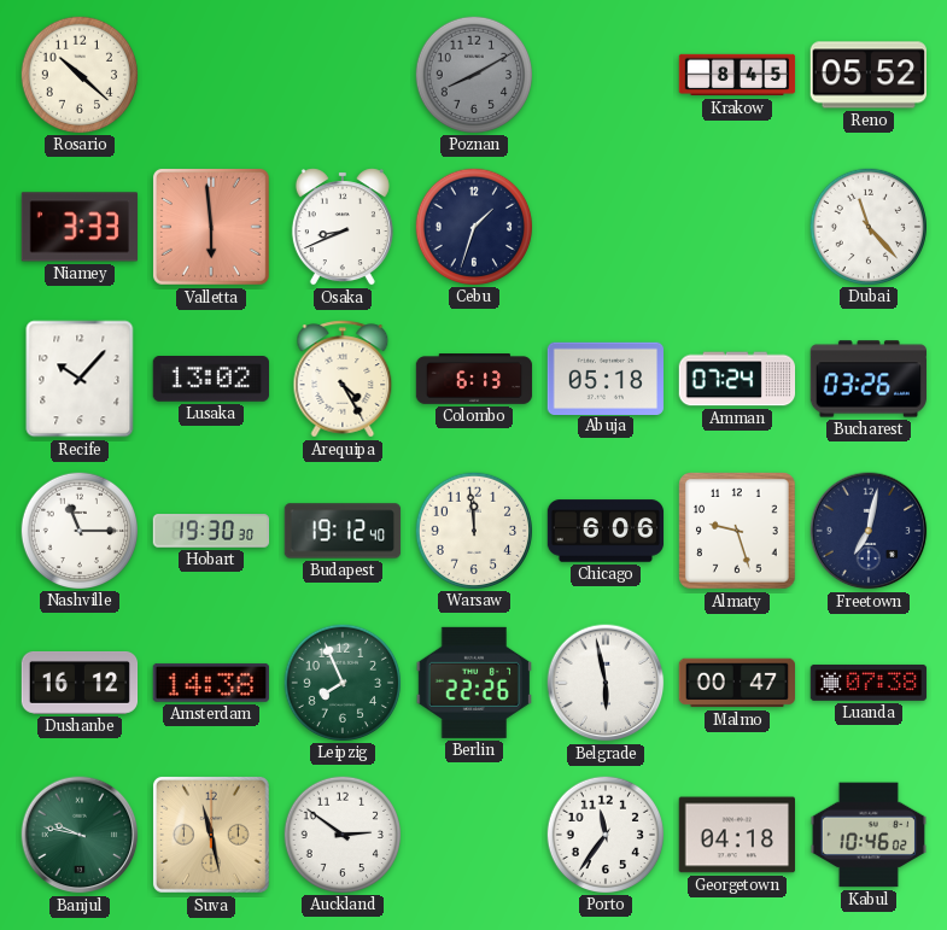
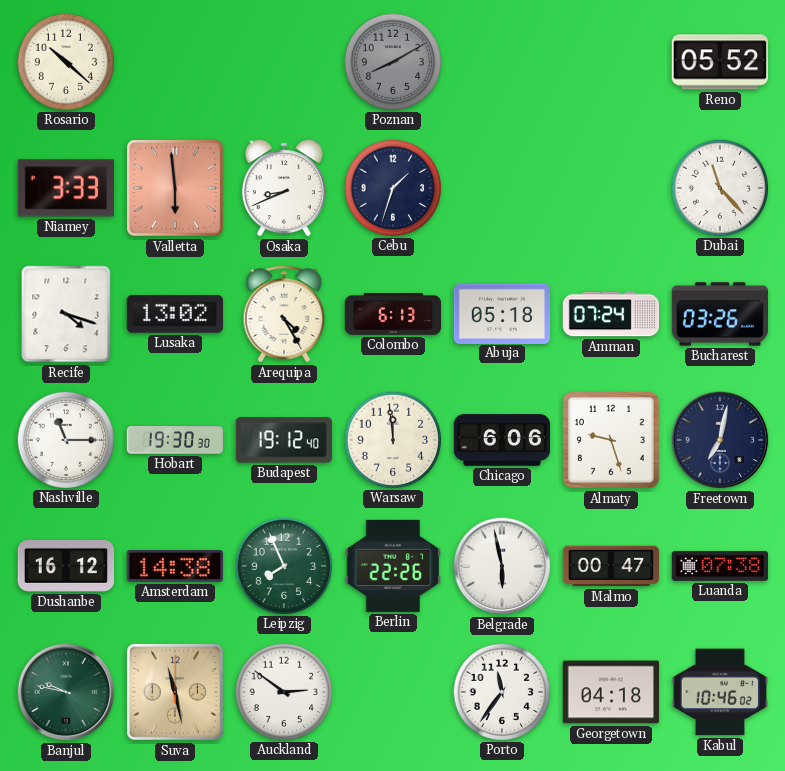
Krakow: 8:45 -> none (737, 75)
Recife: 10:07 -> 4:18 (66, 314)
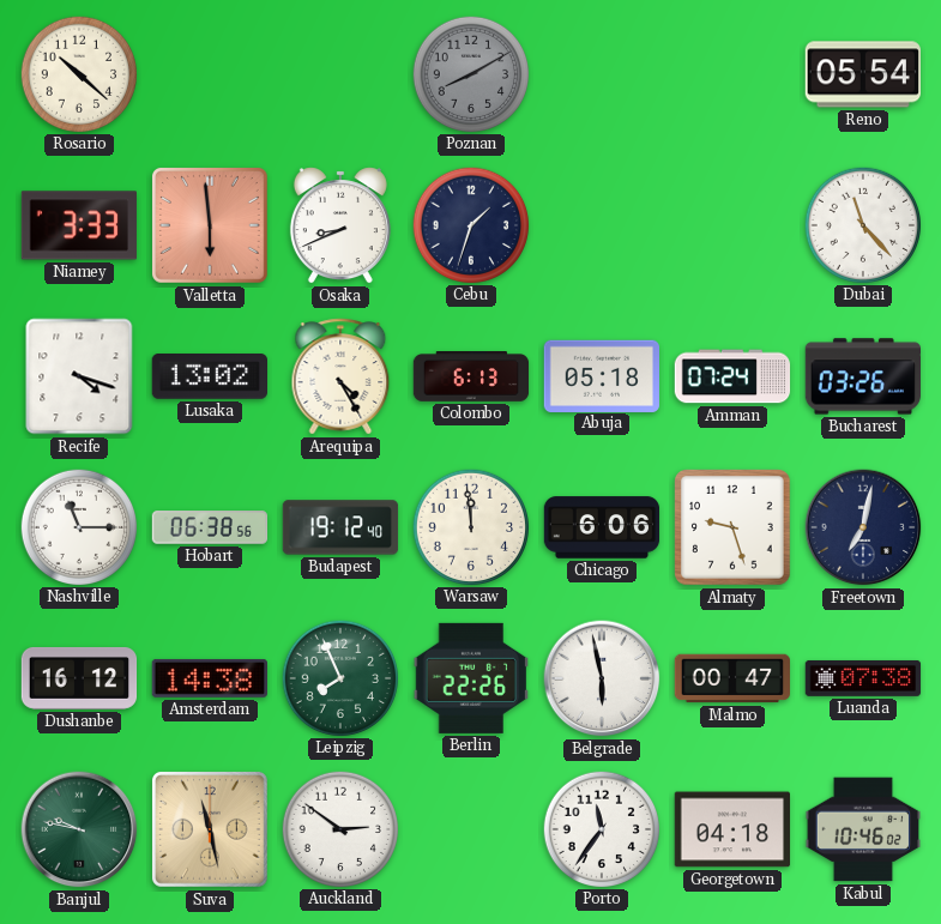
Reno: 05:52 -> 05:54 (862, 74)
Hobart: 19:30 -> 06:38 (210, 527)
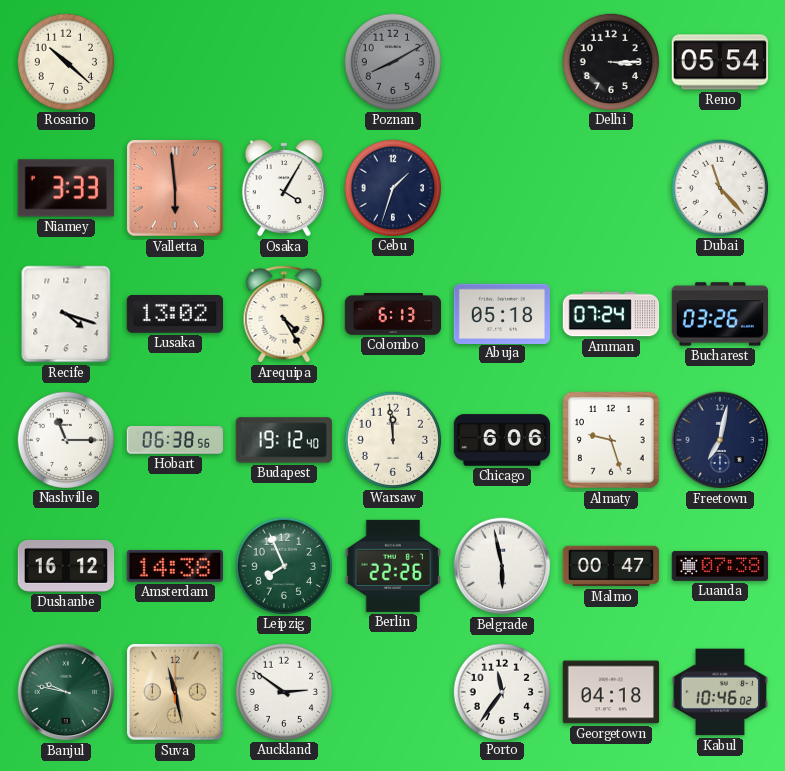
Delhi: none -> 3:15 (610, 61)
Osaka: 8:41 -> 4:05 (284, 188)
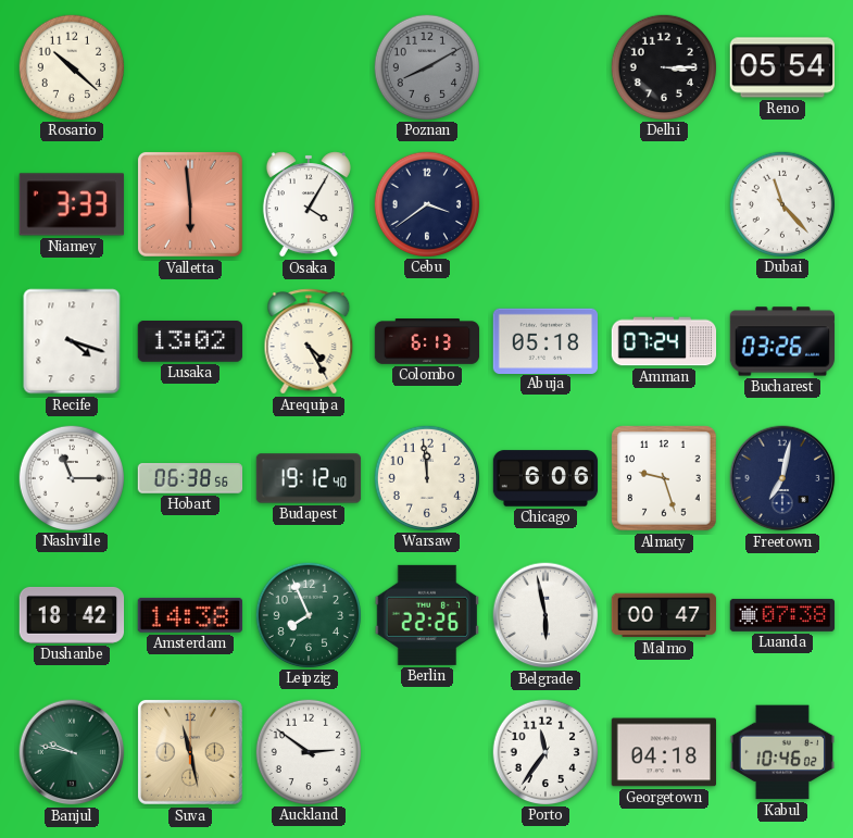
Cebu: 1:33 -> 3:39 (426, 203)
Dushanbe: 16:12 -> 18:42 (72, 615)
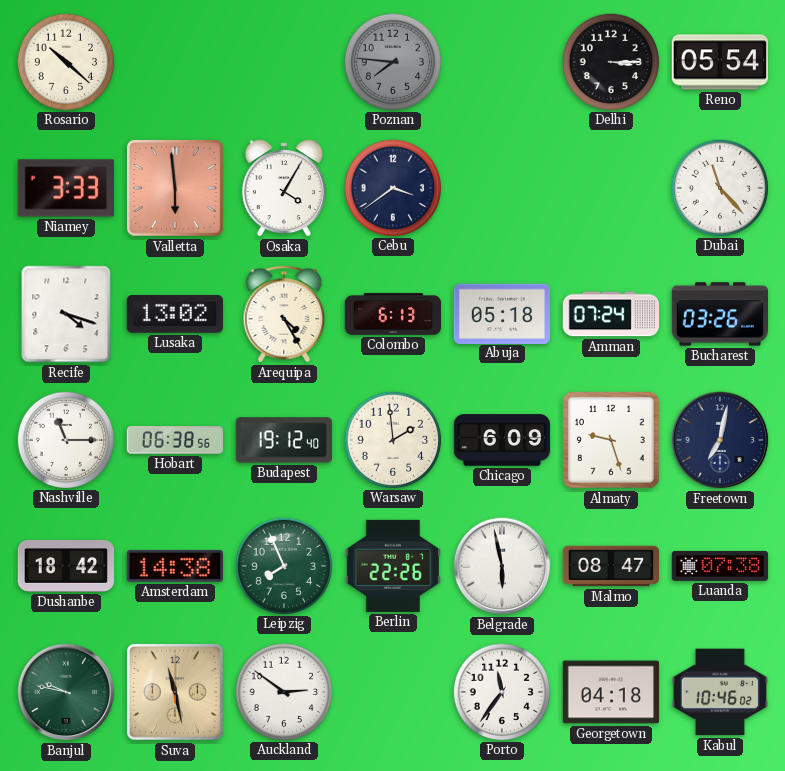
Poznan: 8:10 -> 7:46 (392, 61)
Warsaw: 11:59 -> 1:59 (392, 439)
Chicago: 6:06 -> 6:09 (502, 440)
Malmo: 00:47 -> 08:47 (610, 566)
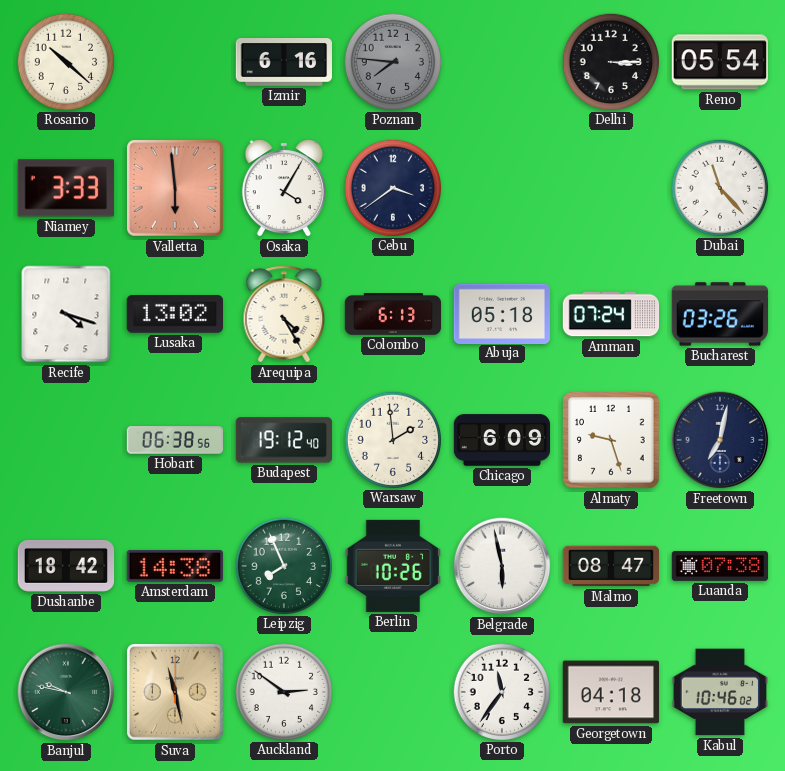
Izmir: none -> 6:16 (283, 63)
Nashville: 11:15 -> none (65, 439)
Berlin: 22:26 -> 10:26 (393, 566)
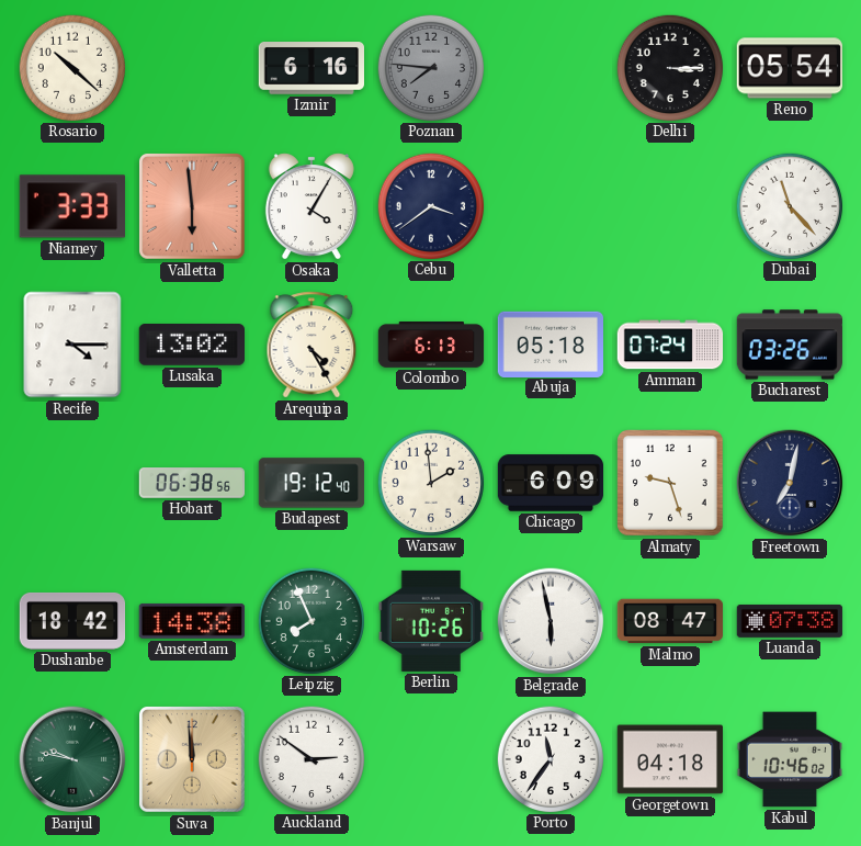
Recife: 4:18 -> 4:15 (72, 345)
Suva: 11:28 -> 11:59 (192, 759)
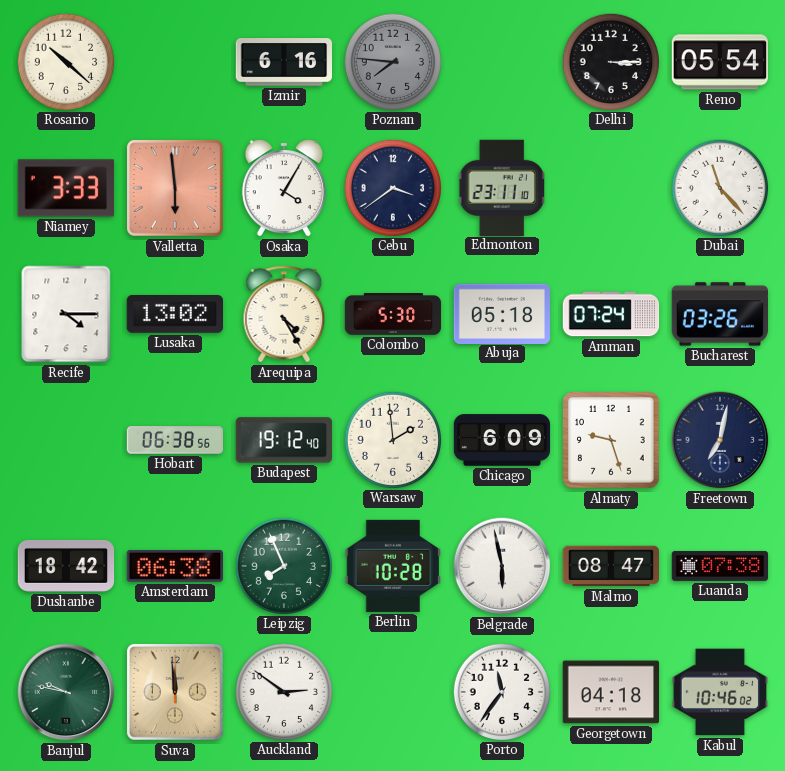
Edmonton: none -> 23:11 (502, 187)
Colombo: 6:13 -> 5:30 (393, 315)
Amsterdam: 14:38 -> 06:38 (174, 566)
Berlin: 10:26 -> 10:28 (393, 566)
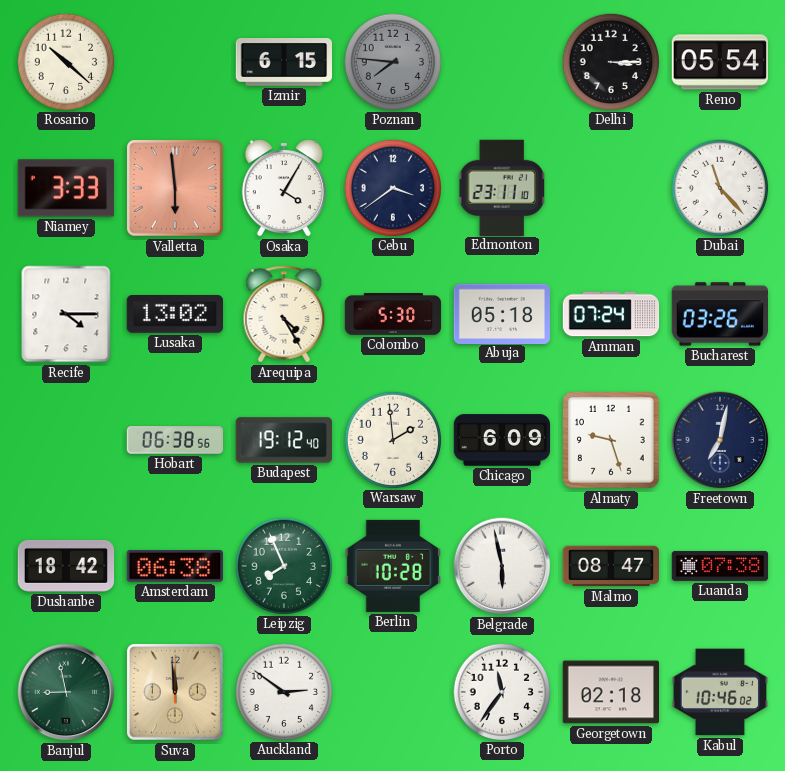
Izmir: 6:16 -> 6:15 (283, 63)
Banjul: 9:47 -> 8:58 (66, 692)
Georgetown: 04:18 -> 02:18 (610, 692)
